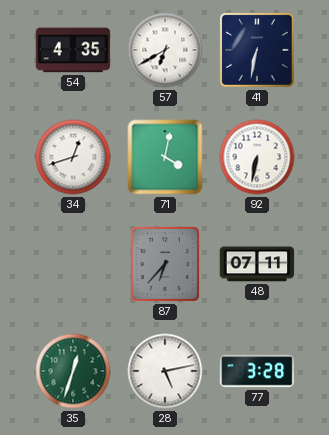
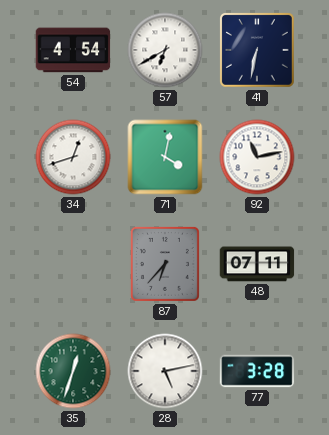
54: 4:35 -> 4:54 (73, 50)
92: 6:32 -> 11:13 (257, 157)
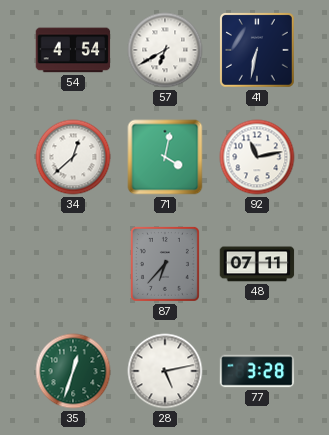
34: 12:42 -> 12:38 (73, 157)
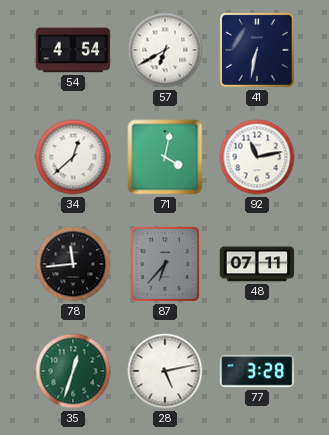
78: none -> 11:44 (73, 264)
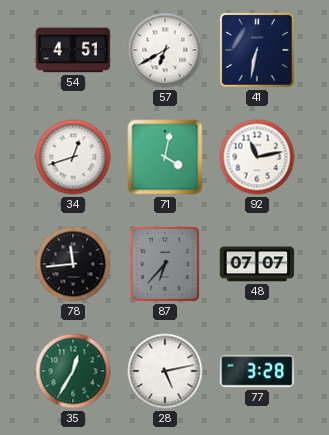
54: 4:54 -> 4:51 (73, 50)
34: 12:38 -> 12:42 (73, 157)
48: 07:11 -> 07:07 (257, 264)
35: 12:33 -> 12:35 (73, 371)
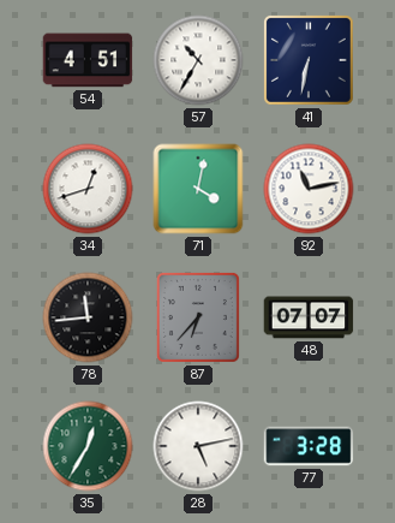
57: 6:40 -> 10:35 (198, 60)
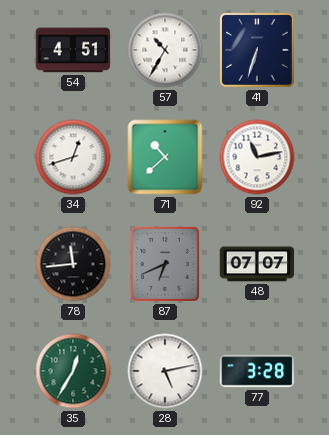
41: 6:32 -> 6:33 (258, 51)
71: 4:02 -> 10:38 (165, 157)
87: 6:37 -> 6:41 (165, 264)
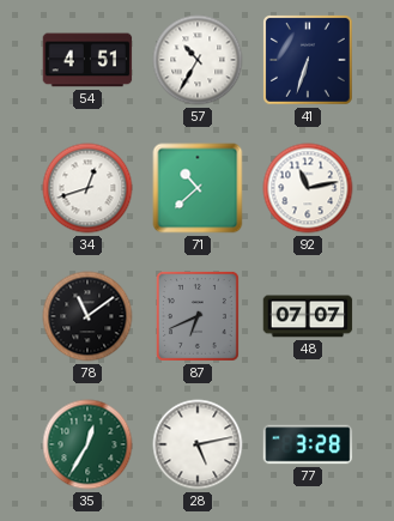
78: 11:44 -> 11:09 (87, 316)
